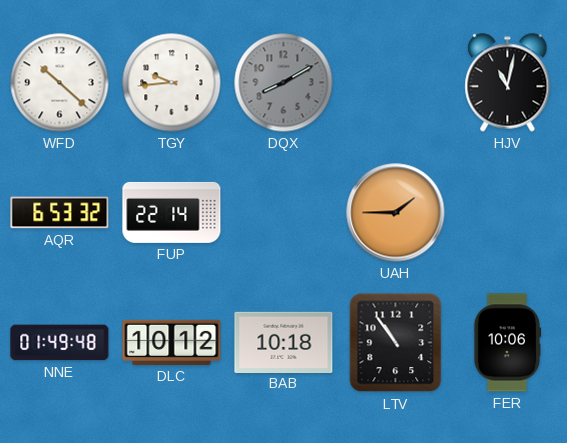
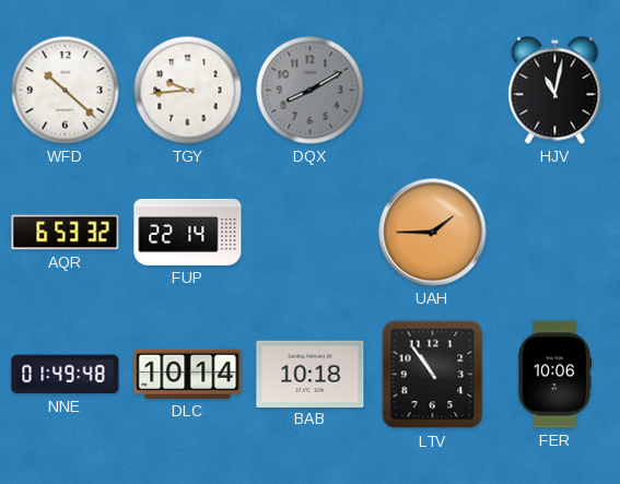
DLC: 10:12 -> 10:14 (188, 374)
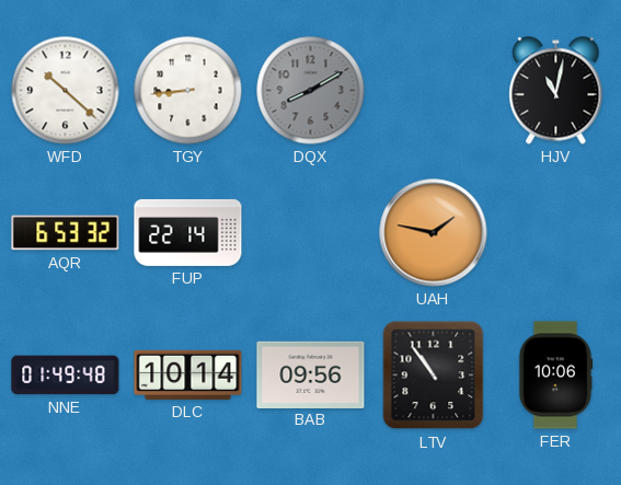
TGY: 9:44 -> 8:44 (188, 91)
UAH: 1:45 -> 1:47 (434, 233)
BAB: 10:18 -> 09:56 (311, 374)
